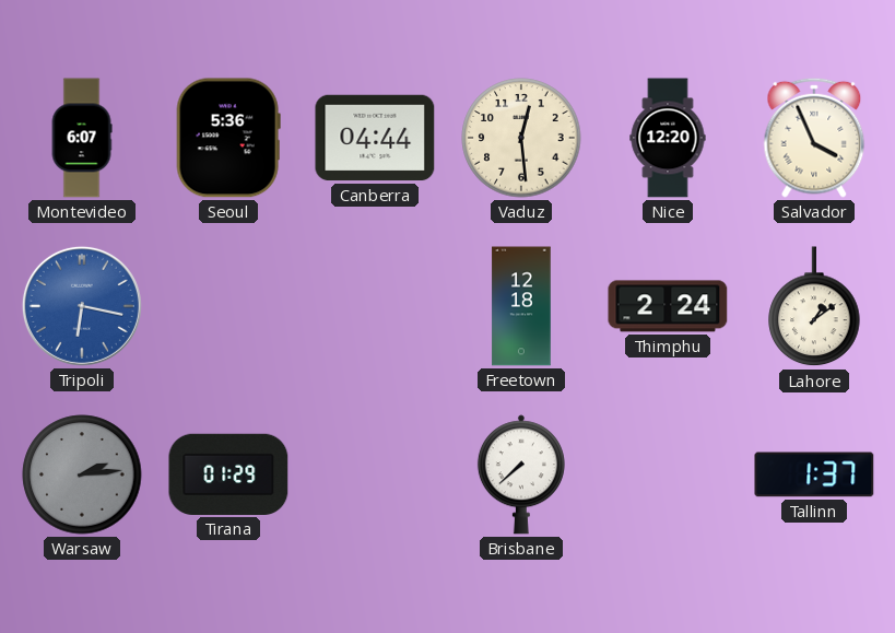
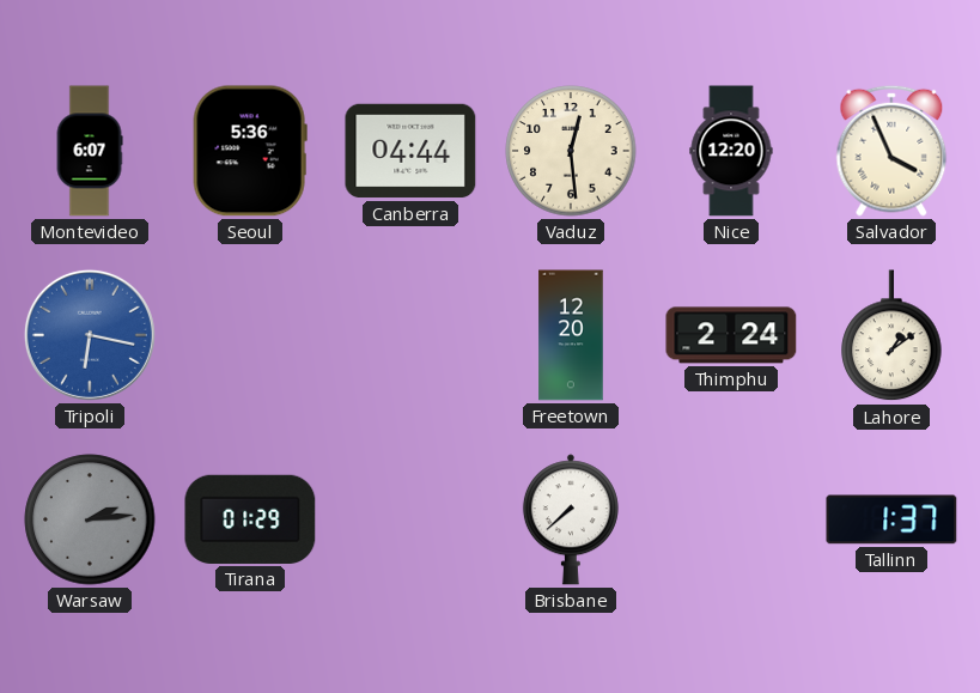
Freetown: 12:18 -> 12:20 (571, 335)
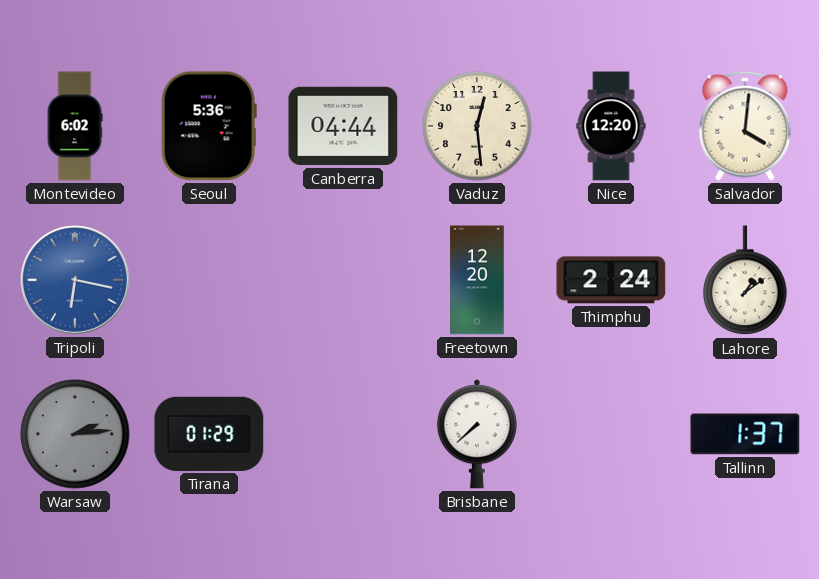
Montevideo: 6:07 -> 6:02 (75, 126)
Salvador: 3:56 -> 4:01 (745, 126)
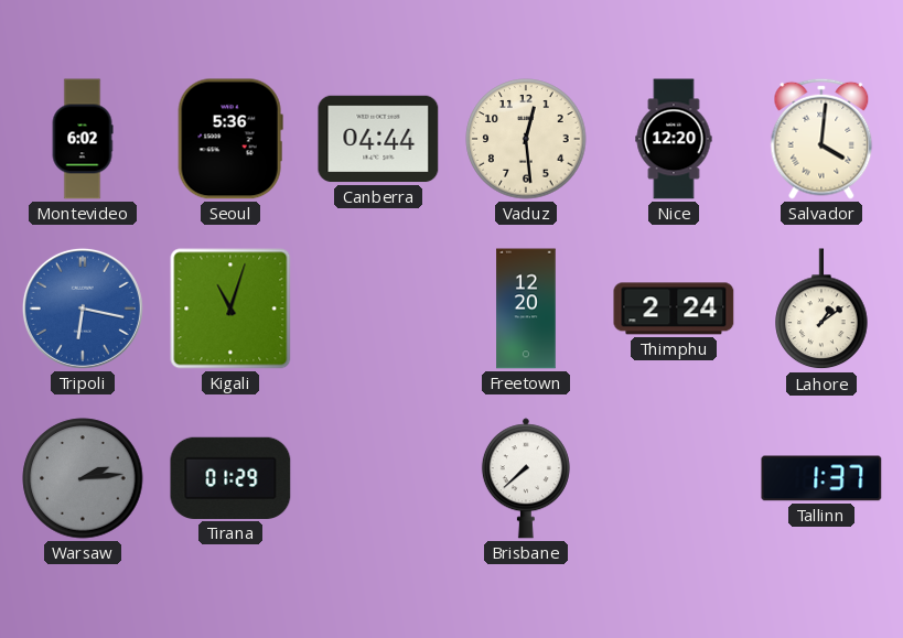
Kigali: none -> 11:03 (230, 309)
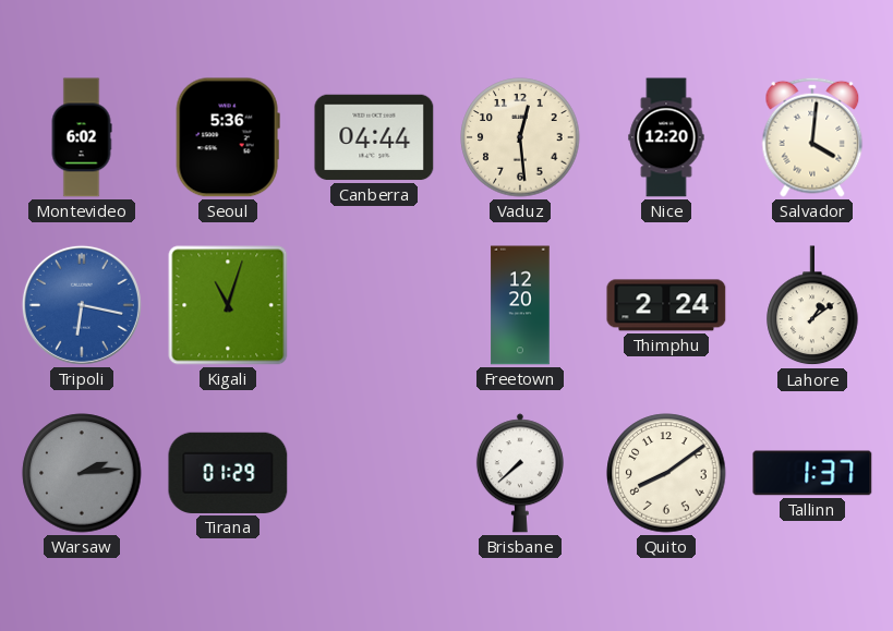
Quito: none -> 8:09 (666, 473)
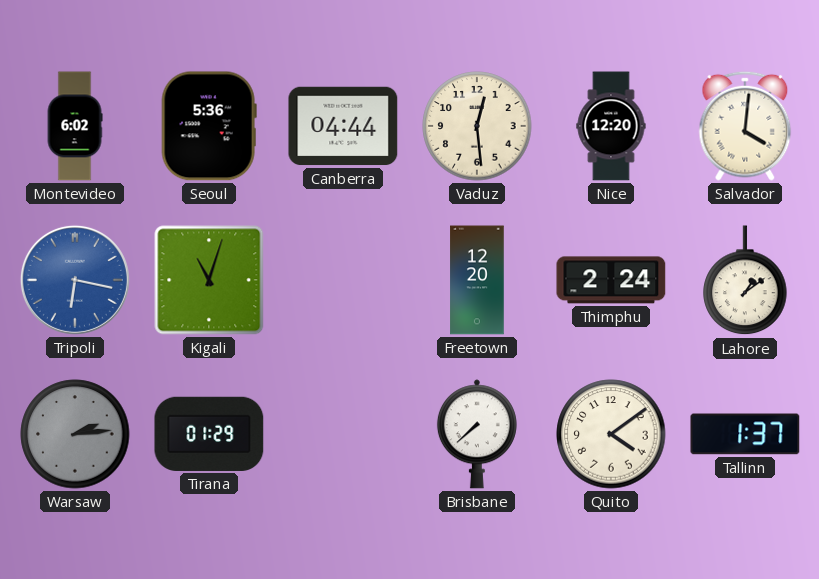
Quito: 8:09 -> 4:09 (611, 434)
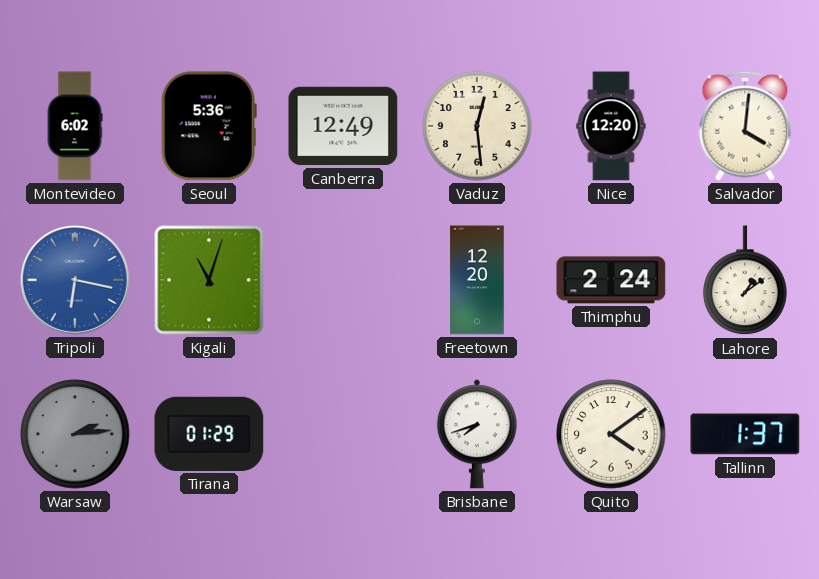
Canberra: 04:44 -> 12:49 (343, 126)
Brisbane: 7:38 -> 7:42 (477, 434)
